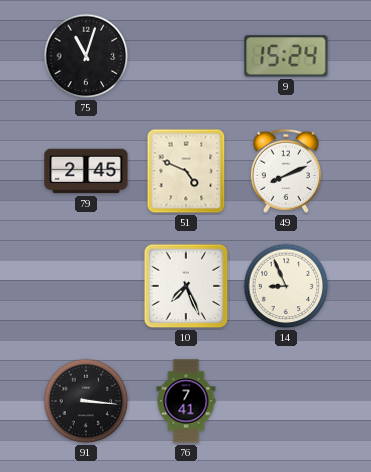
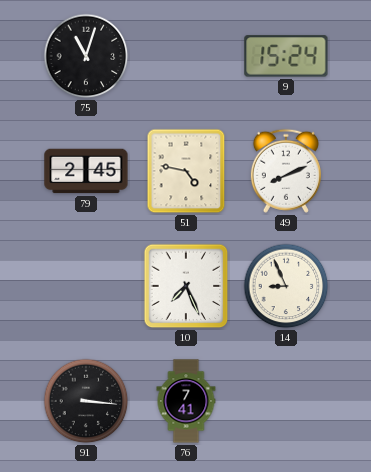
51: 4:49 -> 4:47 (186, 171)
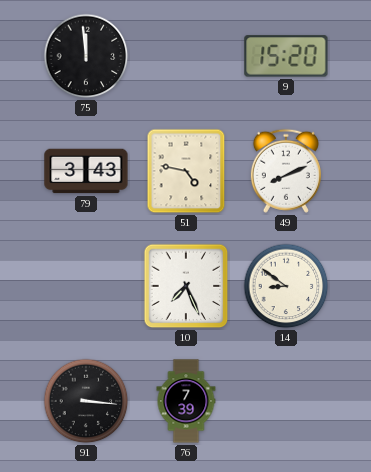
75: 11:03 -> 11:59 (86, 56)
9: 15:24 -> 15:20 (286, 56)
79: 2:45 -> 3:43 (86, 171)
14: 8:56 -> 8:51 (286, 286)
76: 7:41 -> 7:39 (186, 401)
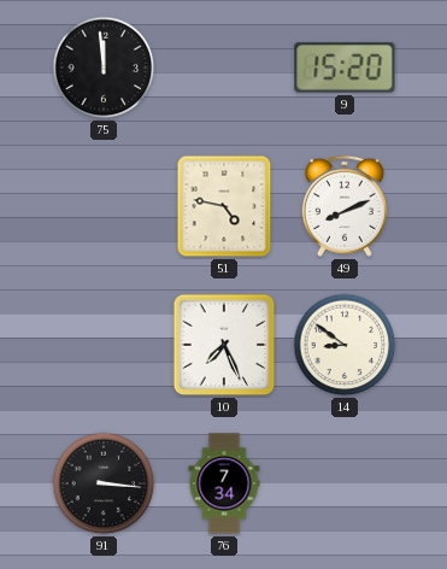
79: 3:43 -> none (86, 171)
76: 7:39 -> 7:34 (224, 483)
